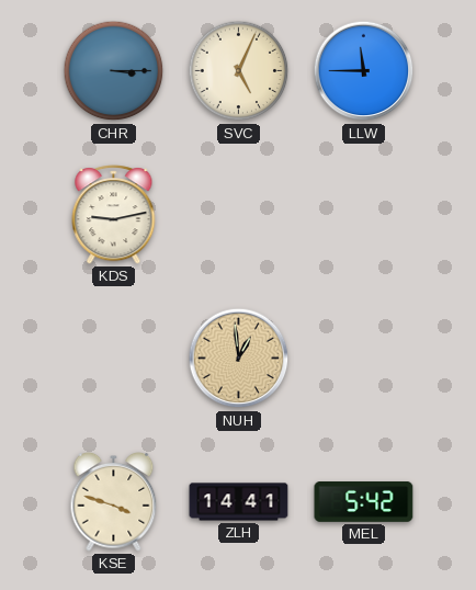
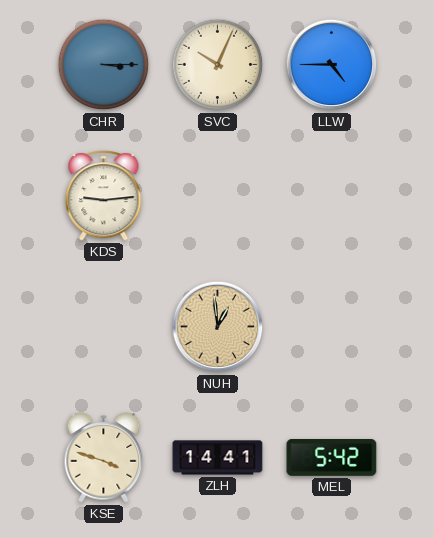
SVC: 5:04 -> 10:04 (218, 65)
LLW: 11:45 -> 4:45 (332, 65)
KDS: 9:13 -> 9:14 (104, 196)
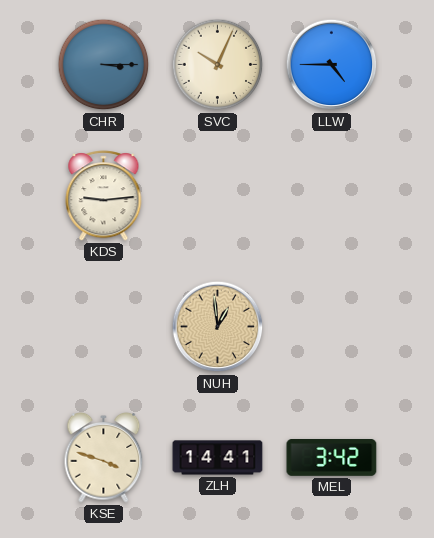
MEL: 5:42 -> 3:42 (332, 458)
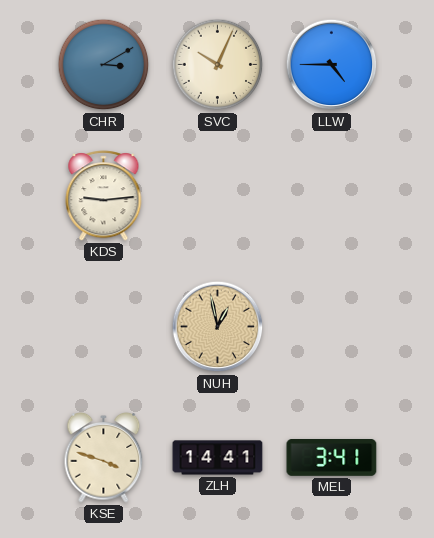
CHR: 3:15 -> 3:10 (104, 65)
NUH: 12:59 -> 12:58 (218, 327)
MEL: 3:42 -> 3:41 (332, 458)
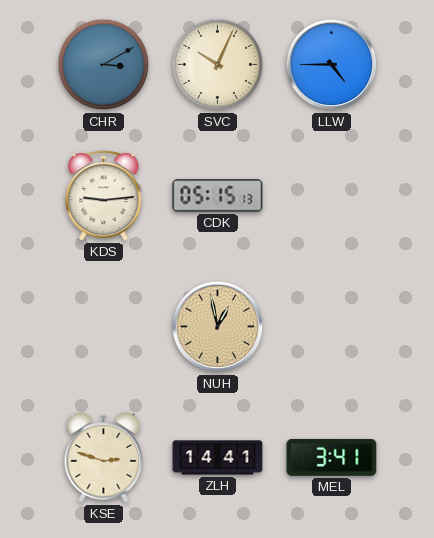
CDK: none -> 05:15 (218, 196)
KSE: 3:48 -> 2:48 (104, 458)
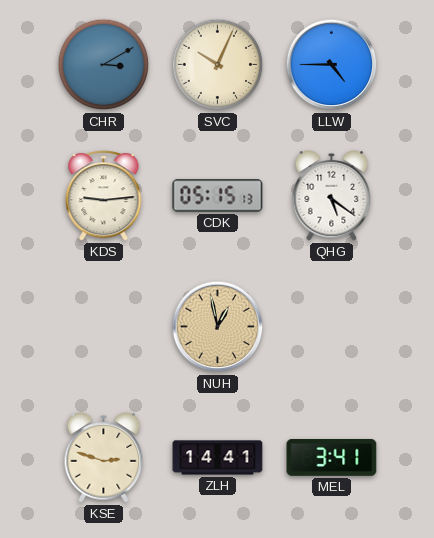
QHG: none -> 5:21 (332, 196)
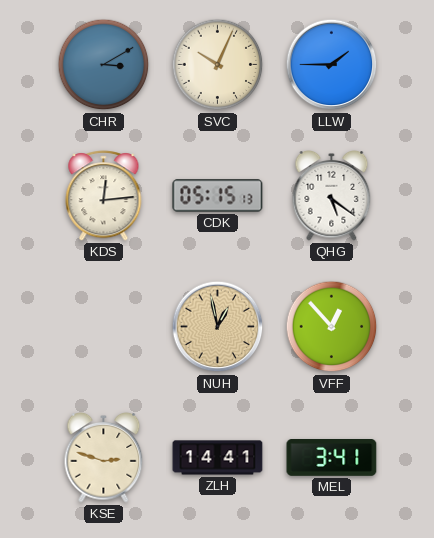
LLW: 4:45 -> 1:45 (332, 65)
KDS: 9:14 -> 12:14 (104, 196)
VFF: none -> 12:53 (332, 327)
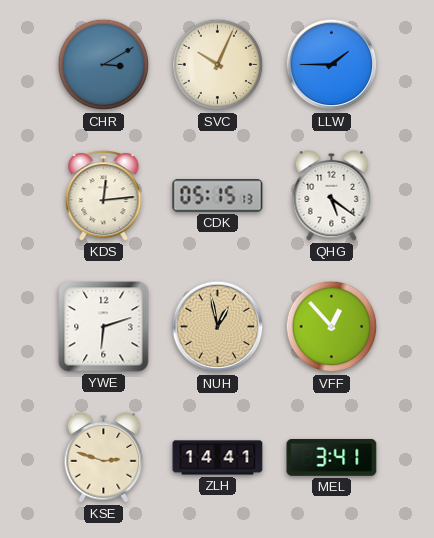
YWE: none -> 6:12 (104, 327)
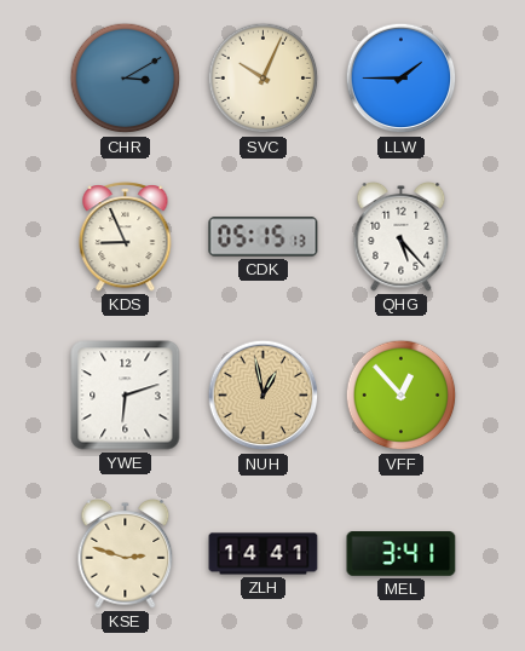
KDS: 12:14 -> 8:56 (126, 237)
QHG: 5:21 -> 5:23 (402, 237)
